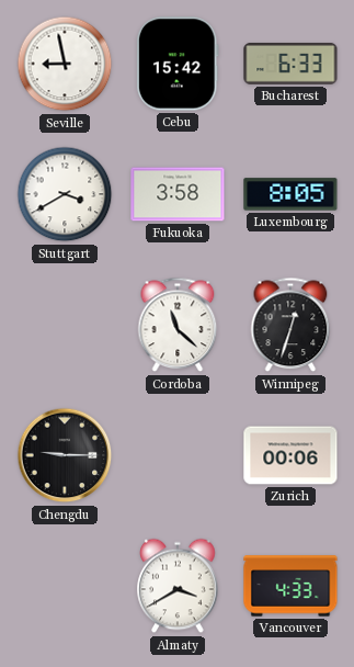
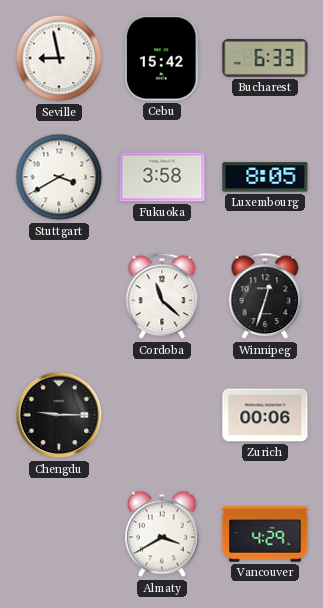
Vancouver: 4:33 -> 4:29 (265, 534)
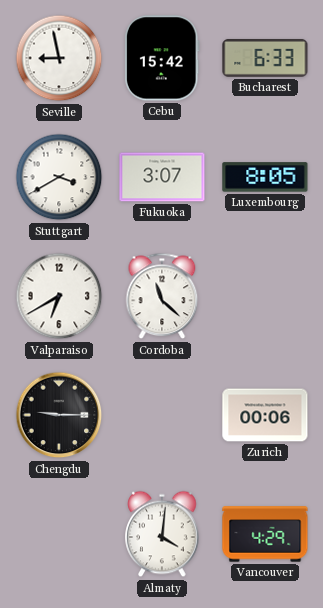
Fukuoka: 3:58 -> 3:07 (162, 177)
Valparaiso: none -> 6:40 (59, 296)
Winnipeg: 12:33 -> none (265, 296)
Almaty: 3:40 -> 4:01 (162, 534)
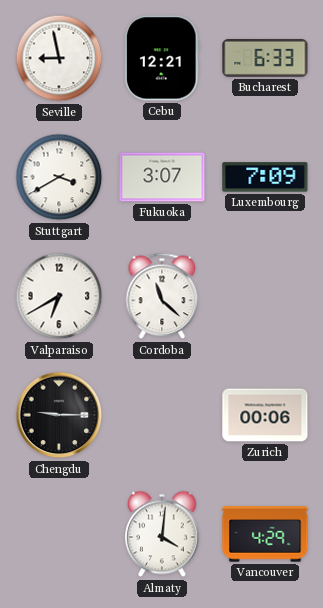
Cebu: 15:42 -> 12:21 (162, 58)
Luxembourg: 8:05 -> 7:09 (265, 177)
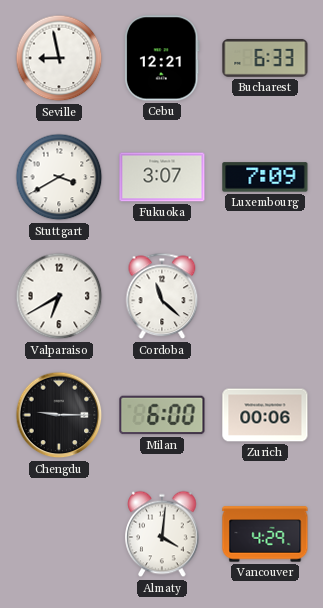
Milan: none -> 6:00 (162, 415)
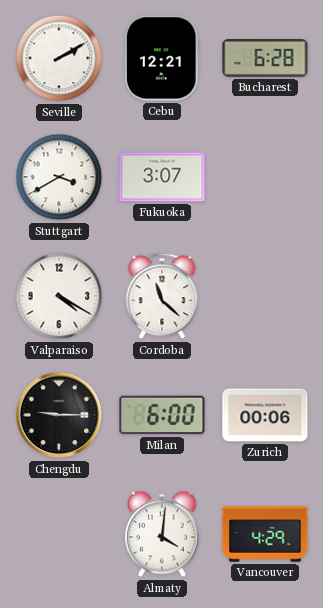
Seville: 8:58 -> 2:10 (59, 58)
Bucharest: 6:33 -> 6:28 (265, 58)
Luxembourg: 7:09 -> none (265, 177)
Valparaiso: 6:40 -> 4:20 (59, 296)
